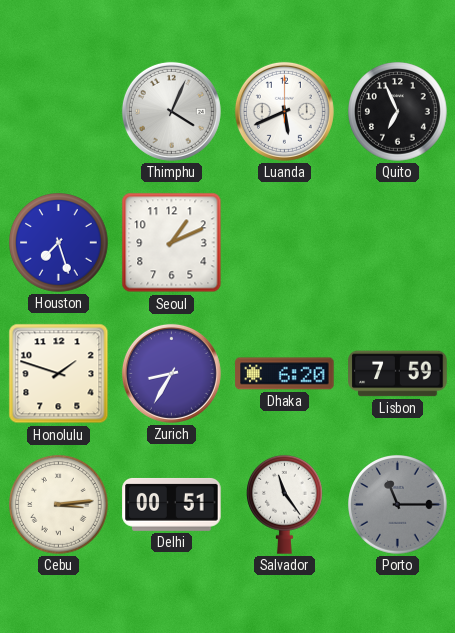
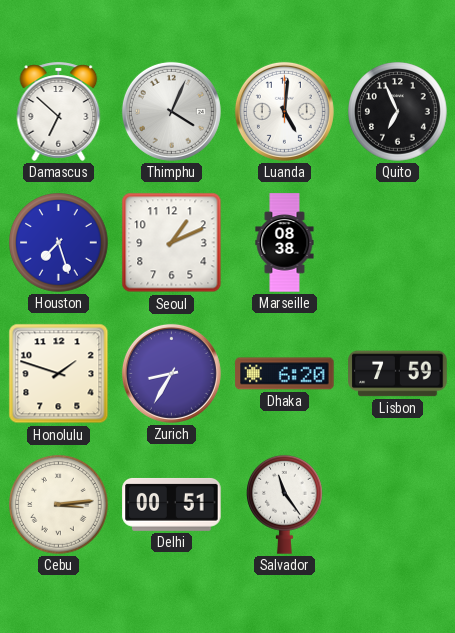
Damascus: none -> 6:52 (59, 111)
Luanda: 5:41 -> 5:01 (284, 111)
Marseille: none -> 08:38 (285, 243)
Porto: 11:15 -> none (398, 505)
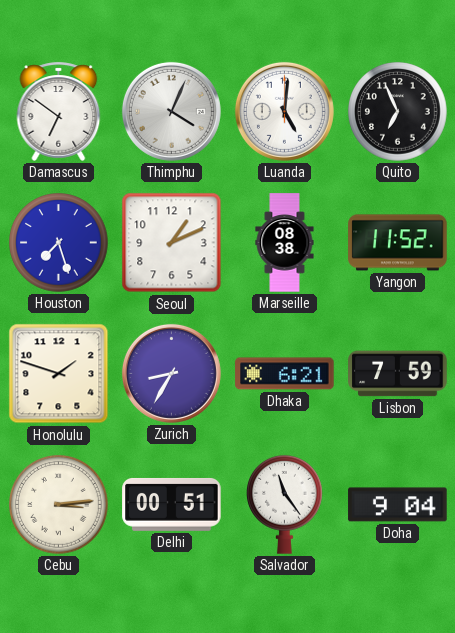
Damascus: 6:52 -> 6:51 (59, 111)
Yangon: none -> 11:52 (398, 243)
Dhaka: 6:20 -> 6:21 (285, 374)
Doha: none -> 9:04 (398, 505)
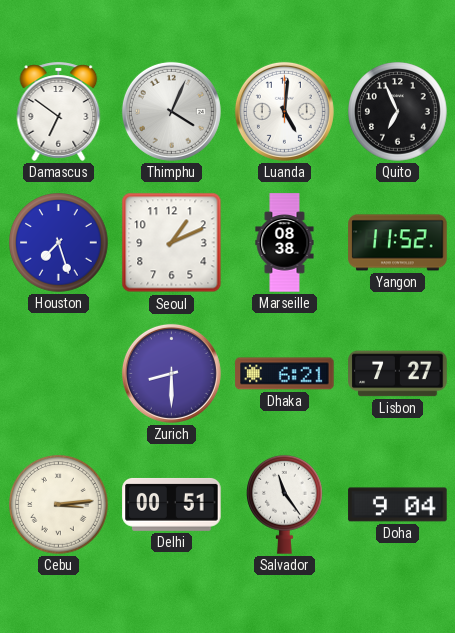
Honolulu: 1:48 -> none (59, 374)
Zurich: 8:35 -> 8:30 (171, 373)
Lisbon: 7:59 -> 7:27 (398, 374)
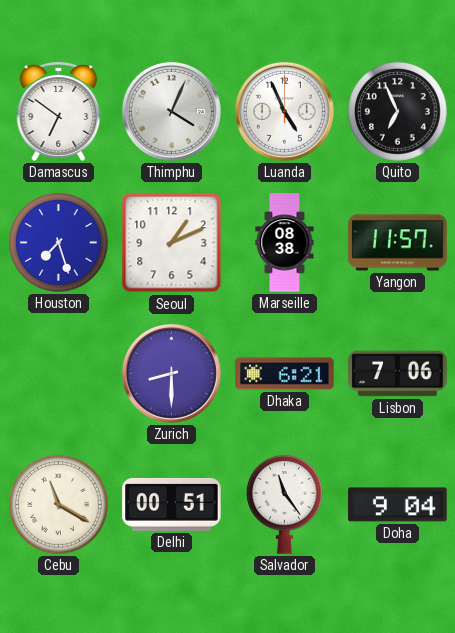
Luanda: 5:01 -> 4:56 (284, 111)
Yangon: 11:52 -> 11:57 (398, 243)
Lisbon: 7:27 -> 7:06 (398, 374)
Cebu: 3:14 -> 11:20 (59, 505)
